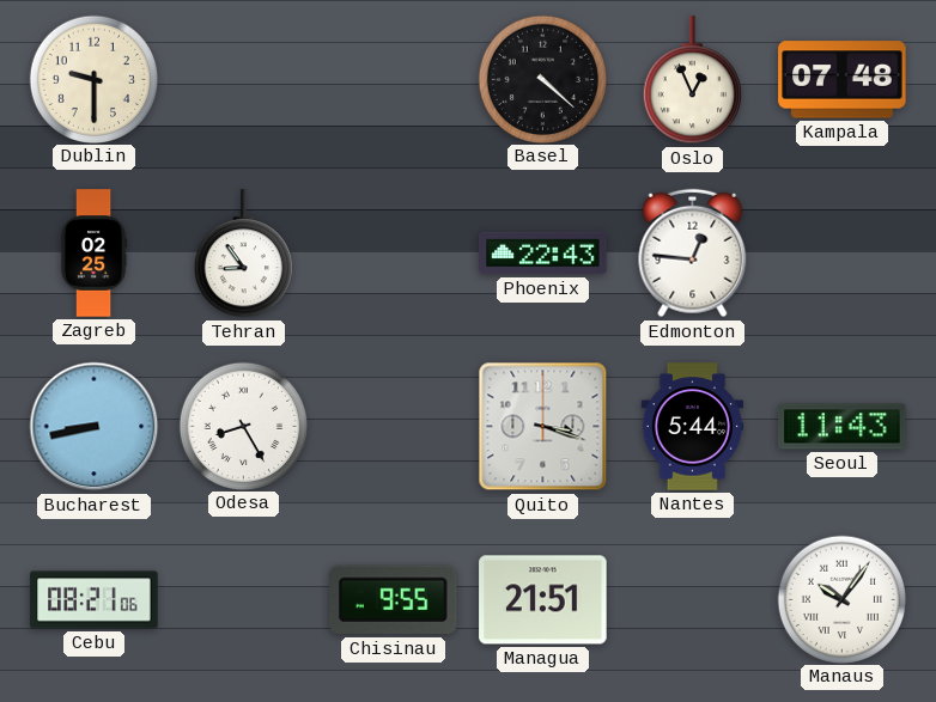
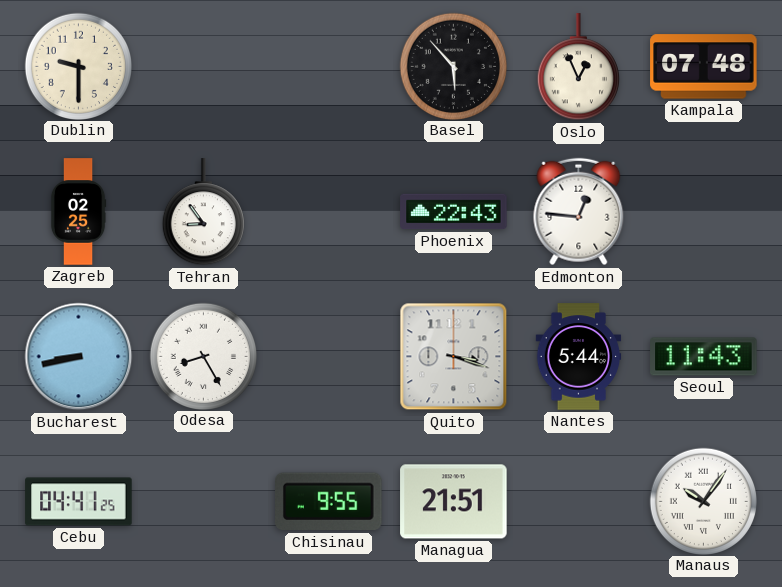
Basel: 4:22 -> 5:53 (453, 66)
Cebu: 08:21 -> 04:41 (79, 502)
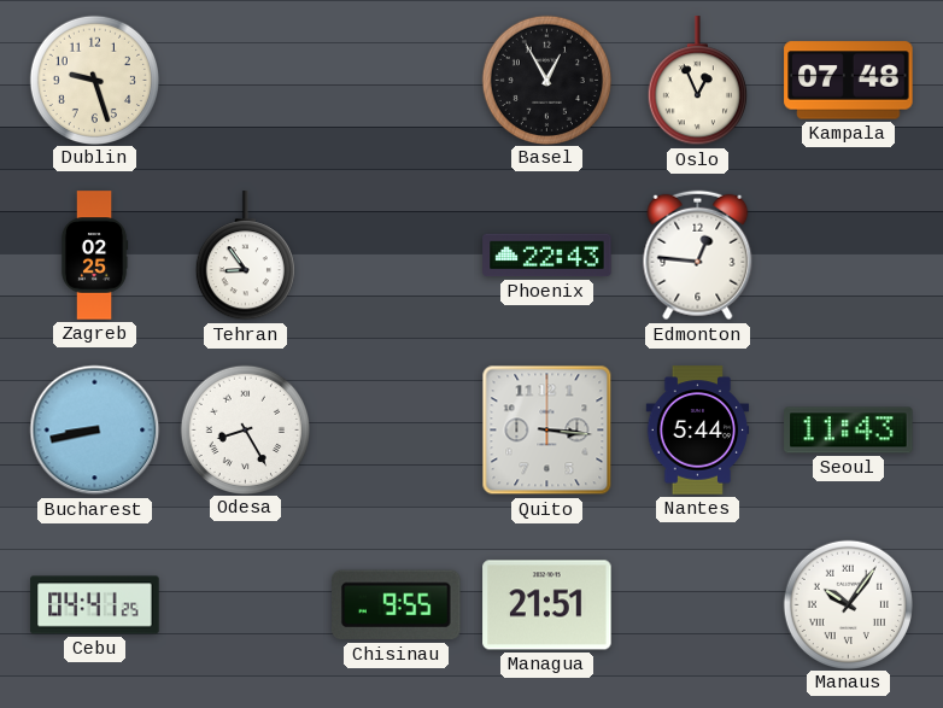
Dublin: 9:30 -> 9:27 (94, 80)
Basel: 5:53 -> 12:55 (546, 80)
Quito: 3:18 -> 3:16 (547, 431)
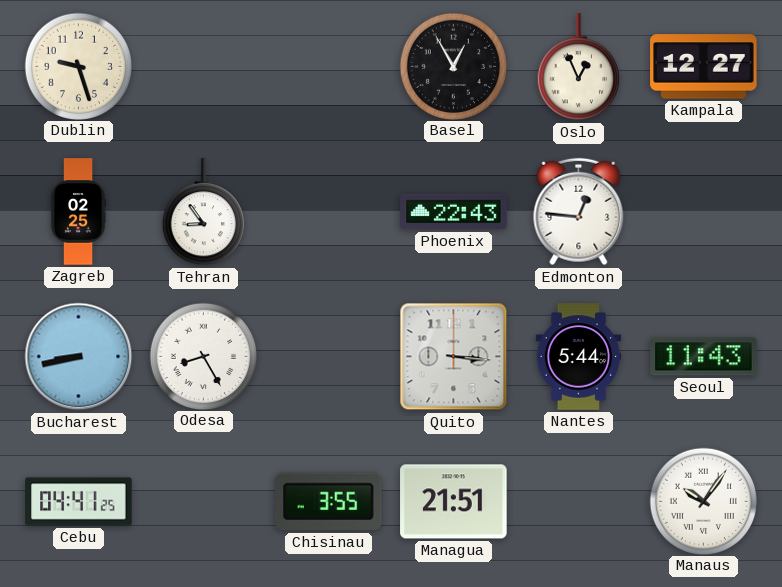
Kampala: 07:48 -> 12:27 (704, 67)
Chisinau: 9:55 -> 3:55 (329, 502)
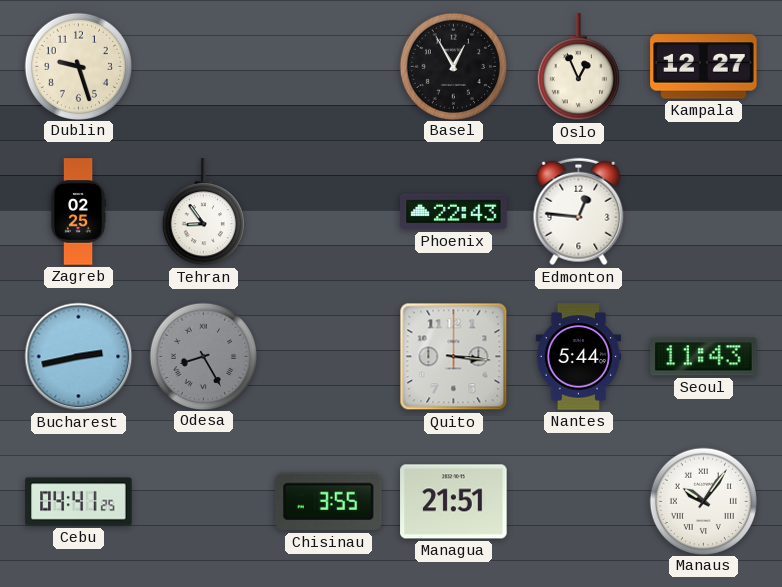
Bucharest: 8:43 -> 2:43 (79, 357)
Odesa dial: white -> grey (203, 356)
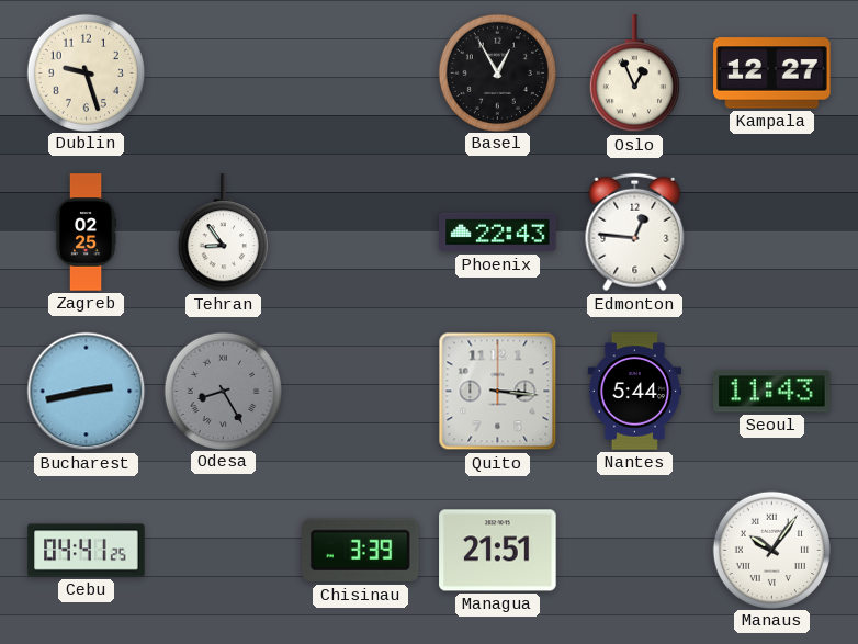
Chisinau: 3:55 -> 3:39 (361, 551)
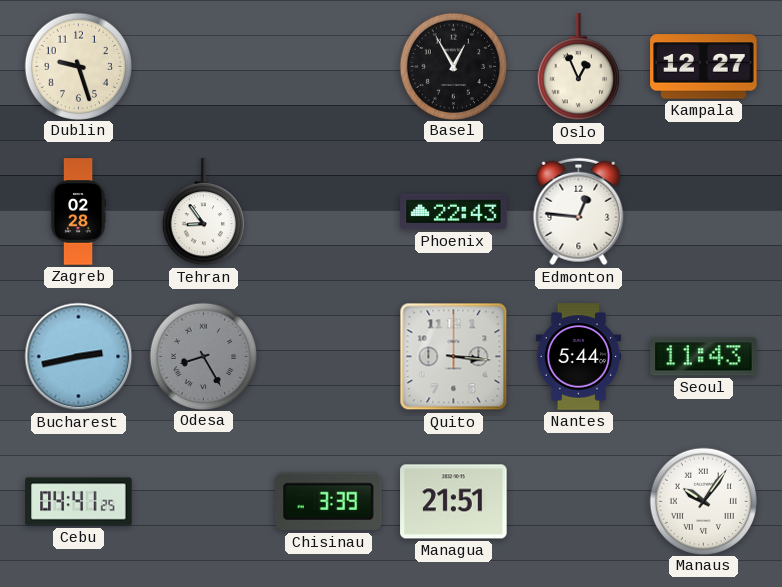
Zagreb: 02:25 -> 02:28 (78, 212)
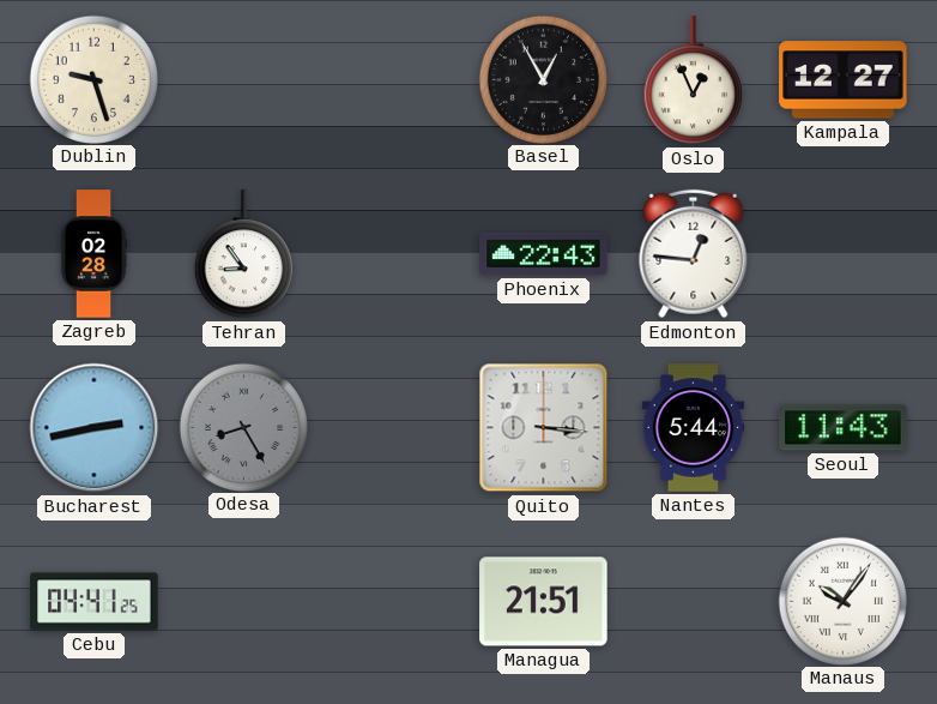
Chisinau: 3:39 -> none (329, 502)
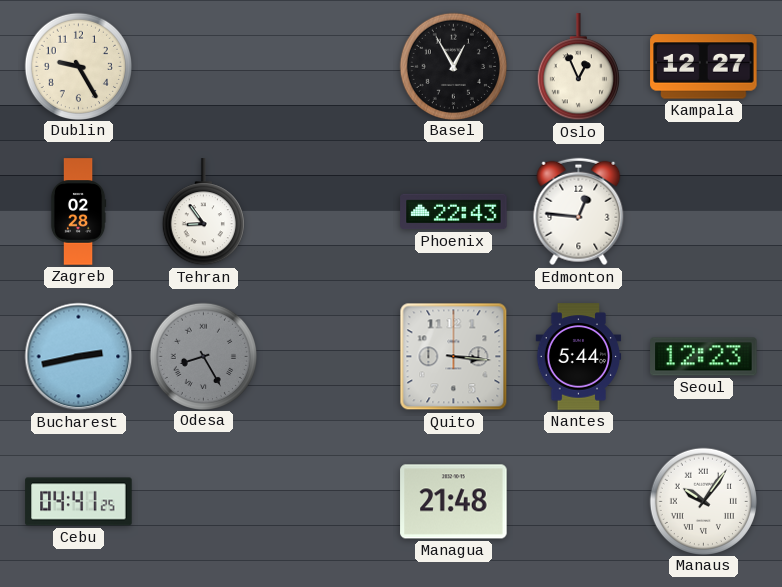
Dublin: 9:27 -> 9:25 (78, 66)
Seoul: 11:43 -> 12:23 (704, 357)
Managua: 21:51 -> 21:48 (454, 502)
